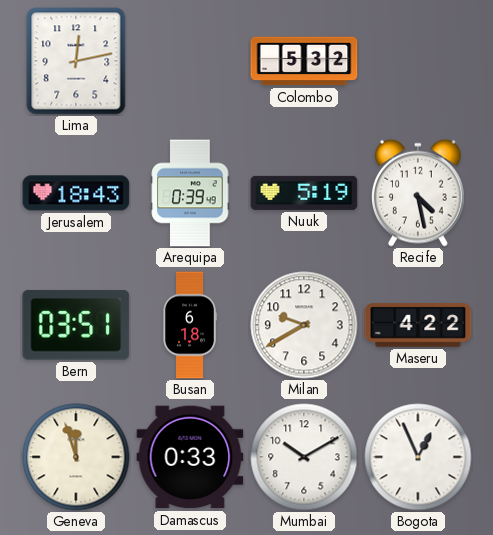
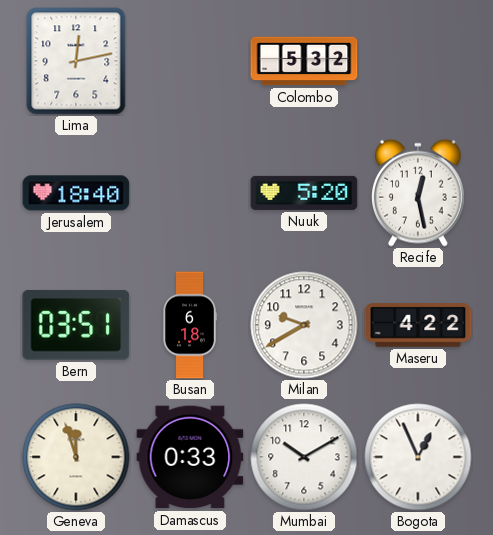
Jerusalem: 18:43 -> 18:40 (76, 193)
Arequipa: 0:39 -> none (190, 193)
Nuuk: 5:19 -> 5:20 (304, 193)
Recife: 4:28 -> 12:28 (419, 193)
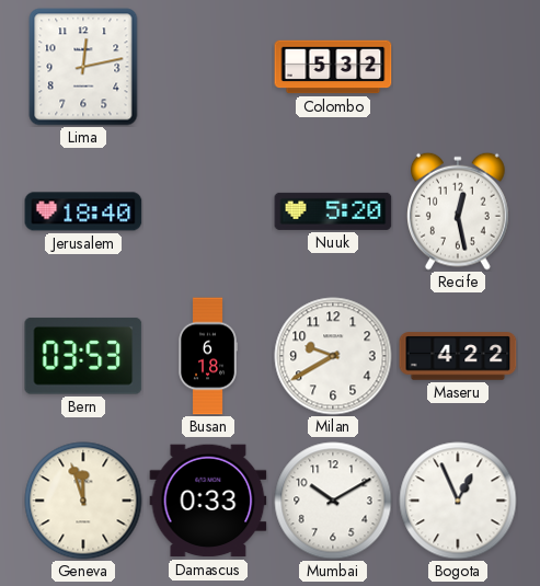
Bern: 03:51 -> 03:53 (83, 356)
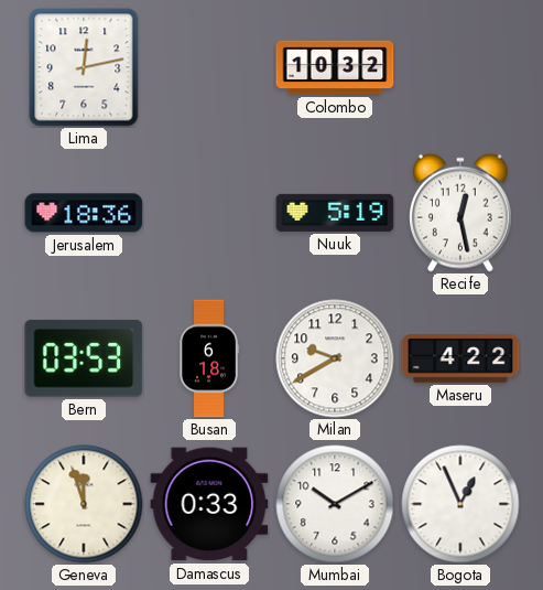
Colombo: 5:32 -> 10:32 (335, 67)
Jerusalem: 18:40 -> 18:36 (84, 213)
Nuuk: 5:20 -> 5:19 (335, 213)
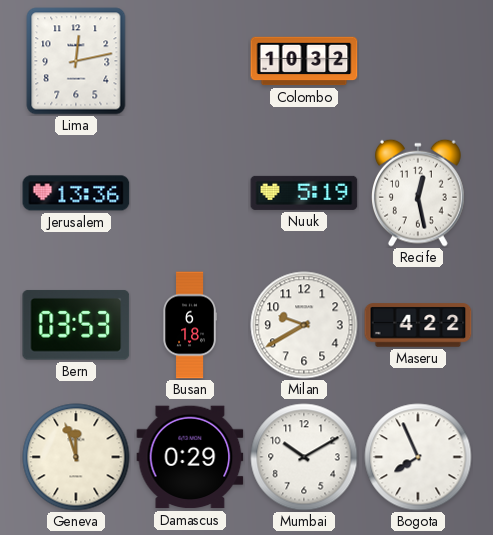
Jerusalem: 18:36 -> 13:36 (76, 193)
Damascus: 0:33 -> 0:29 (190, 457)
Bogota: 12:56 -> 7:56 (418, 457)
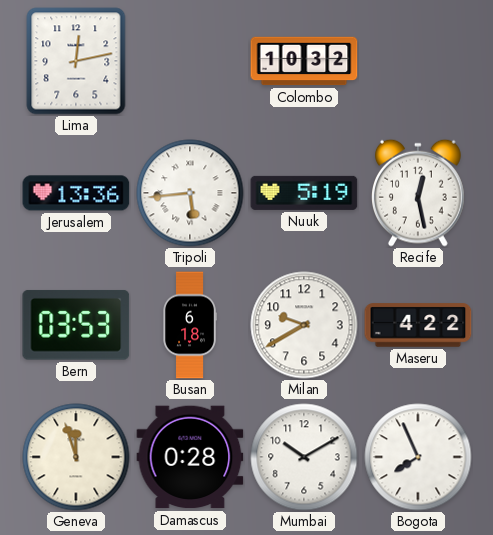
Tripoli: none -> 5:44 (190, 193)
Damascus: 0:29 -> 0:28 (190, 457)
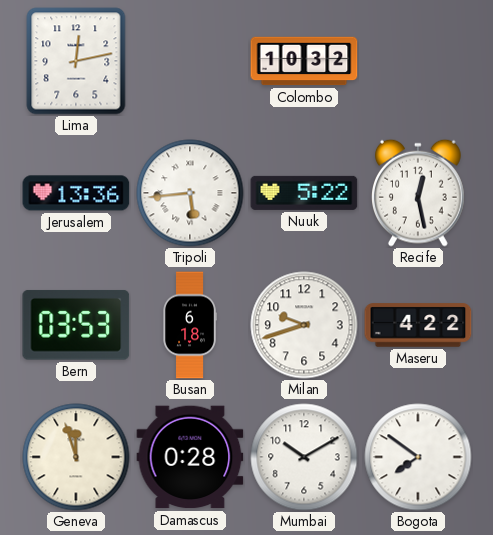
Nuuk: 5:19 -> 5:22 (304, 193)
Milan: 9:40 -> 9:42 (304, 325)
Bogota: 7:56 -> 7:51 (418, 457)
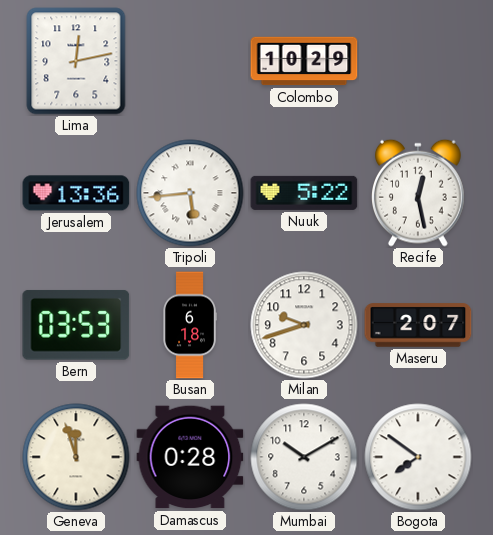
Colombo: 10:32 -> 10:29 (304, 61)
Maseru: 4:22 -> 2:07 (418, 325)
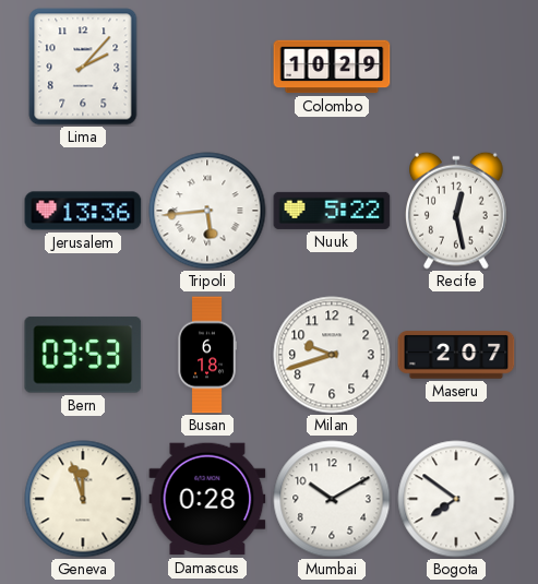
Lima: 12:13 -> 2:07 (83, 67)
